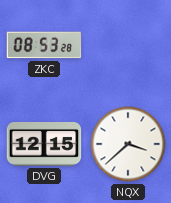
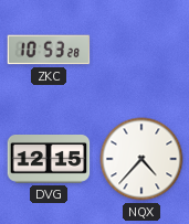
ZKC: 08:53 -> 10:53 (49, 50)
NQX: 3:38 -> 4:37 (141, 159)
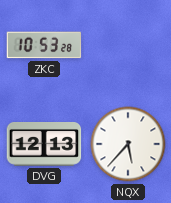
DVG: 12:15 -> 12:13 (44, 145)
NQX: 4:37 -> 5:37 (128, 144)
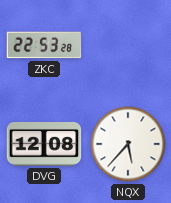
ZKC: 10:53 -> 22:53 (44, 45)
DVG: 12:13 -> 12:08 (44, 145)
